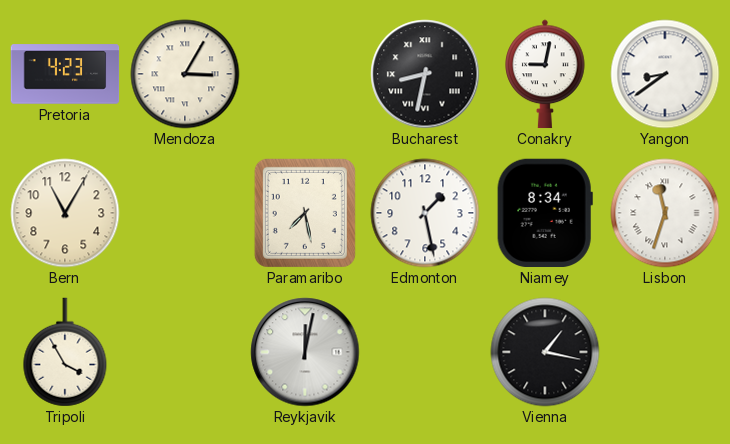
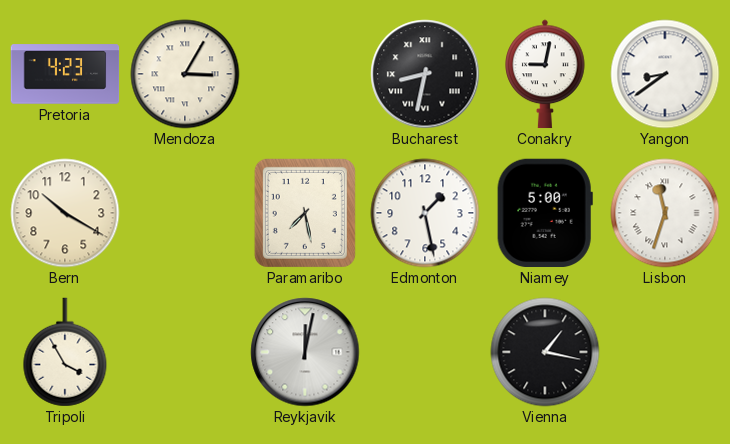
Bern: 11:05 -> 10:20 (65, 213)
Niamey: 8:34 -> 5:00 (545, 213)
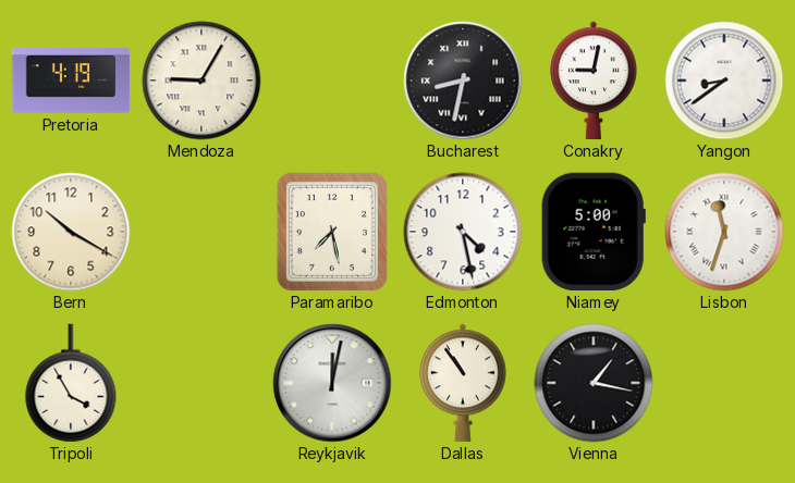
Pretoria: 4:23 -> 4:19 (71, 81)
Mendoza: 3:05 -> 9:05 (201, 81)
Edmonton: 1:28 -> 4:28 (463, 232)
Dallas: none -> 10:54 (463, 383)
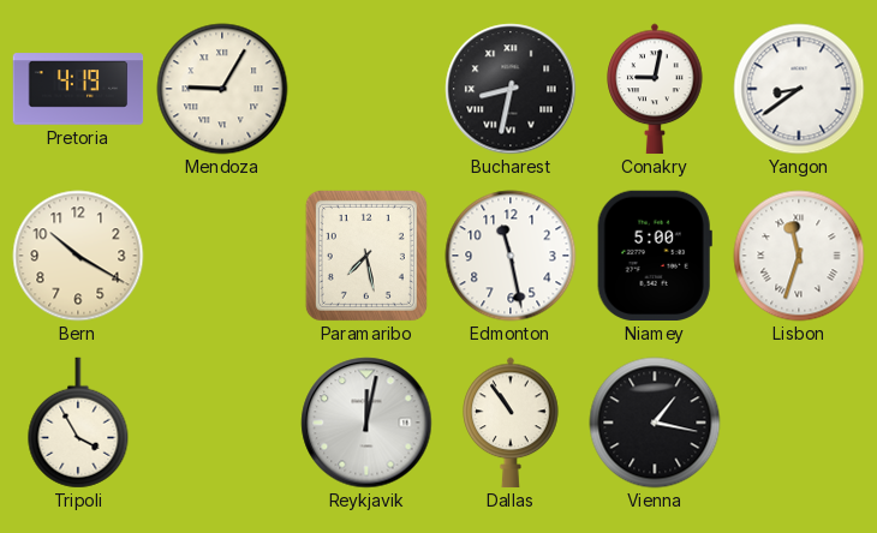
Edmonton: 4:28 -> 11:28 (511, 256)
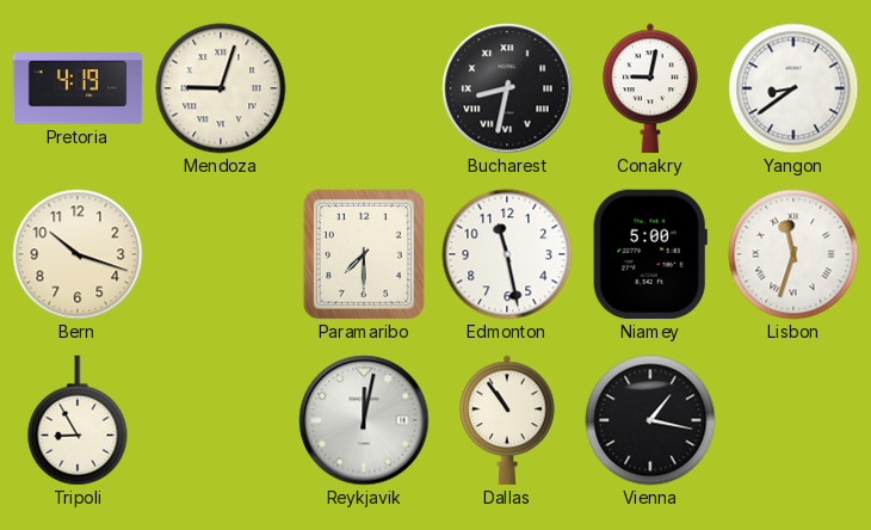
Mendoza: 9:05 -> 9:03 (221, 88)
Bern: 10:20 -> 10:18 (78, 254)
Paramaribo: 7:28 -> 7:30 (364, 254)
Tripoli: 3:55 -> 8:55 (78, 420)
